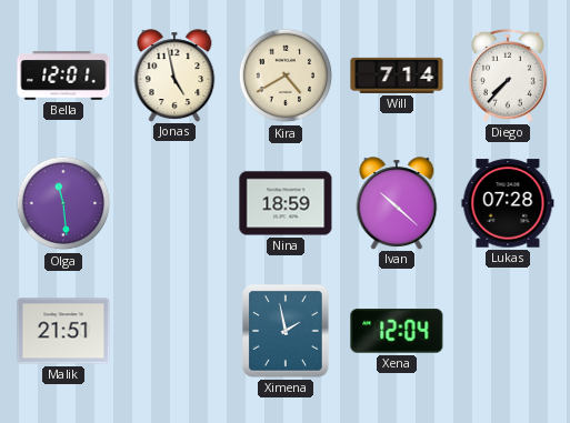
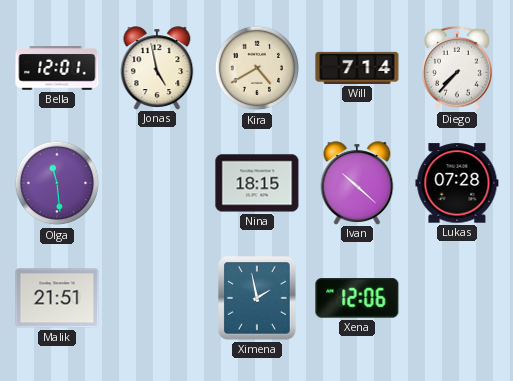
Nina: 18:59 -> 18:15 (257, 183)
Xena: 12:04 -> 12:06 (357, 298)
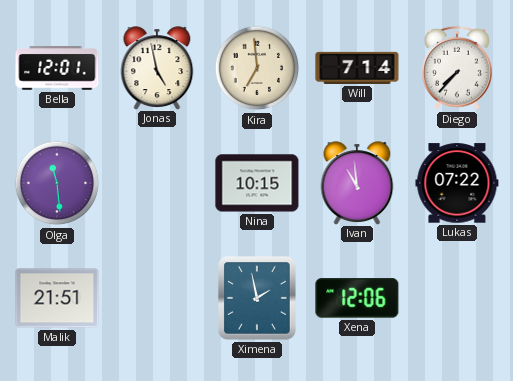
Kira: 4:40 -> 6:59 (257, 68)
Nina: 18:15 -> 10:15 (257, 183)
Ivan: 10:22 -> 10:59 (357, 183)
Lukas: 07:28 -> 07:22 (457, 183)
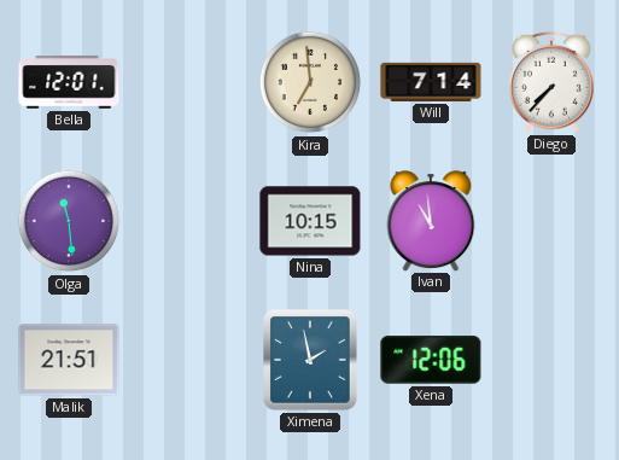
Jonas: 4:58 -> none (157, 68)
Lukas: 07:22 -> none (457, 183)
